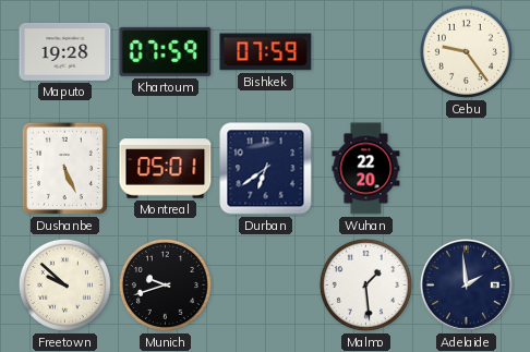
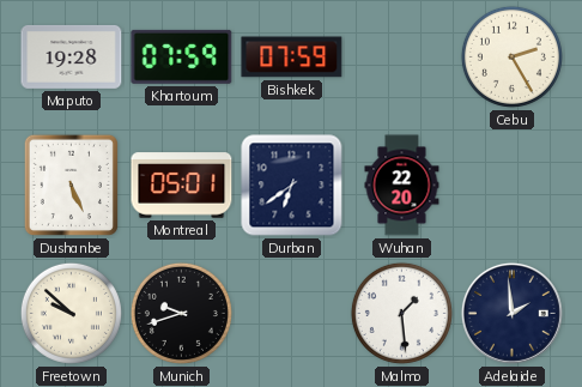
Cebu: 9:24 -> 2:25 (511, 56)
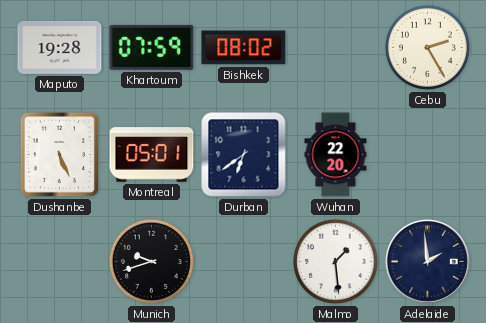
Bishkek: 07:59 -> 08:02 (244, 48)
Freetown: 9:52 -> none (71, 313)
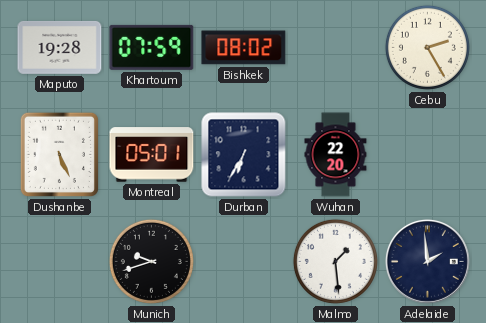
Durban: 6:39 -> 6:35 (244, 155)
